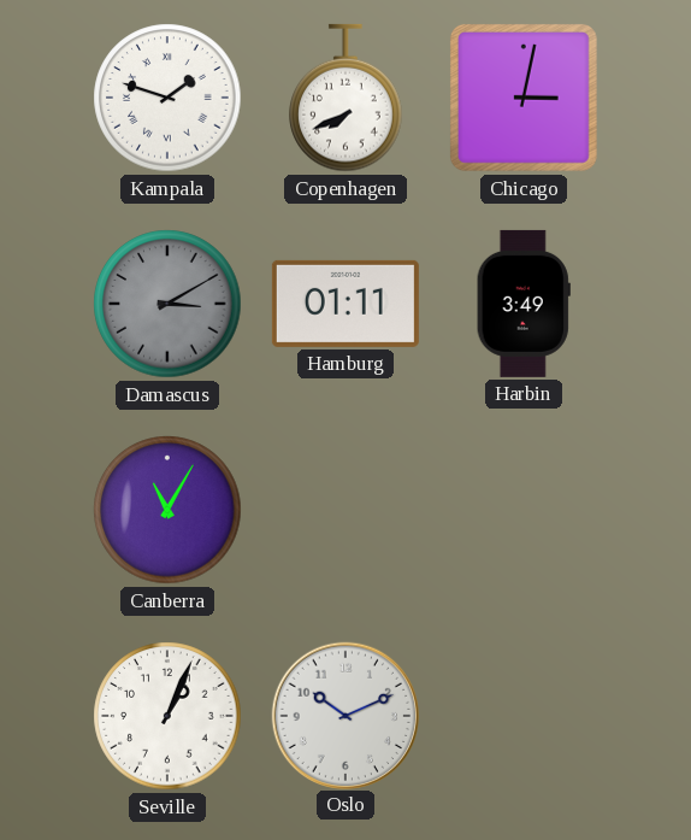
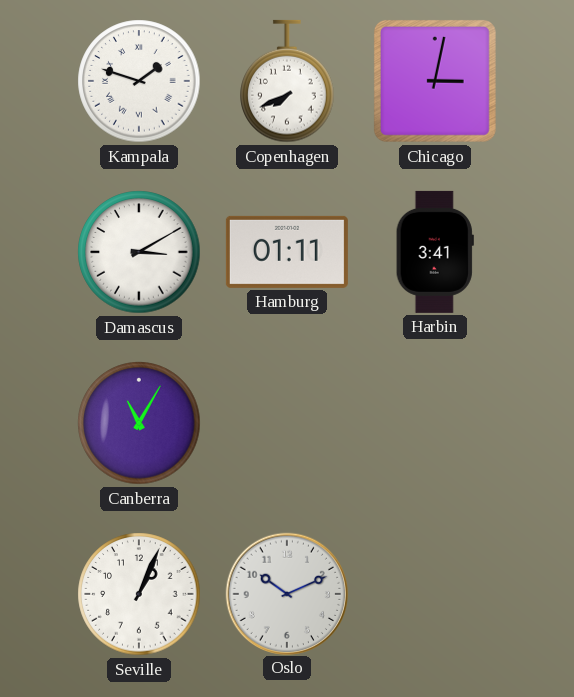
Damascus dial: grey -> white (139, 252)
Harbin: 3:49 -> 3:41 (435, 252)
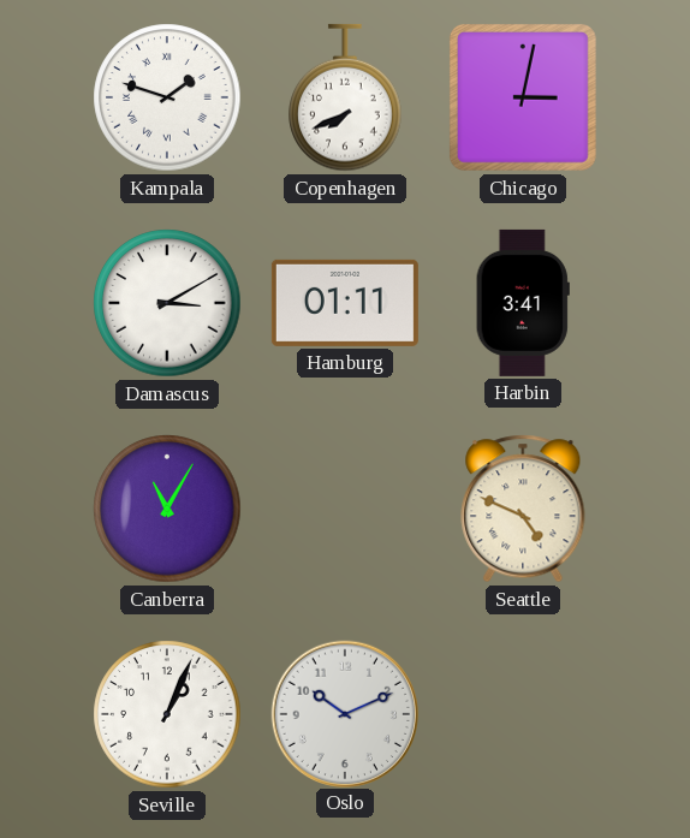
Seattle: none -> 4:49 (523, 509)
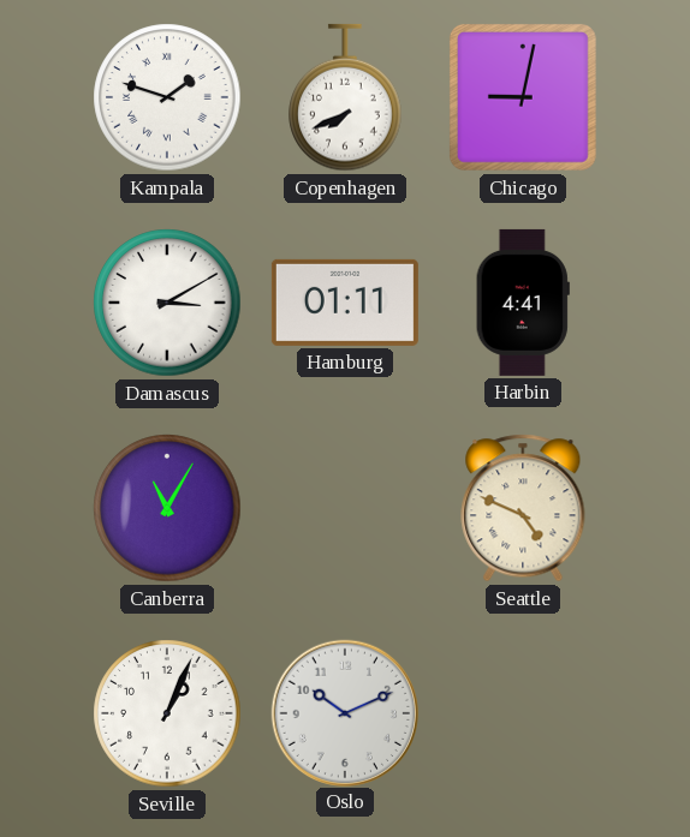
Chicago: 3:02 -> 9:02 (523, 97)
Harbin: 3:41 -> 4:41 (523, 303)
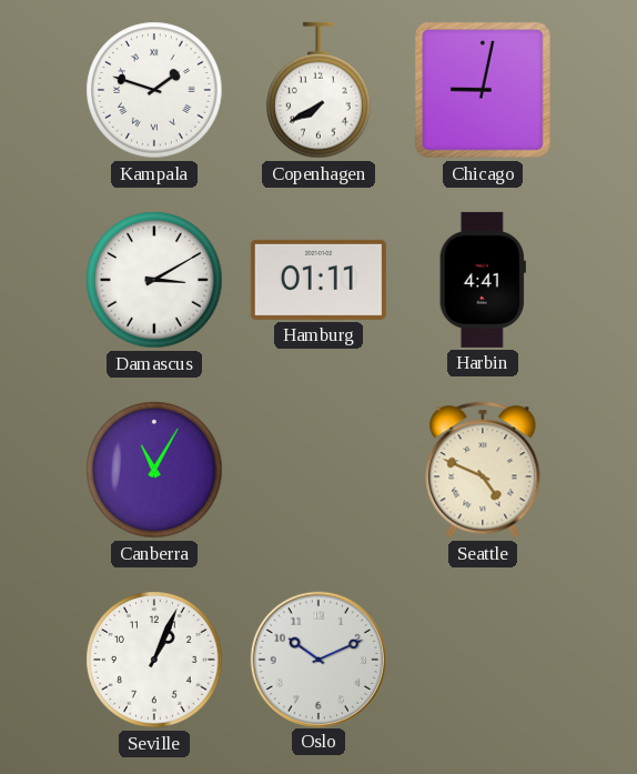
Copenhagen: 7:41 -> 7:40 (318, 90)
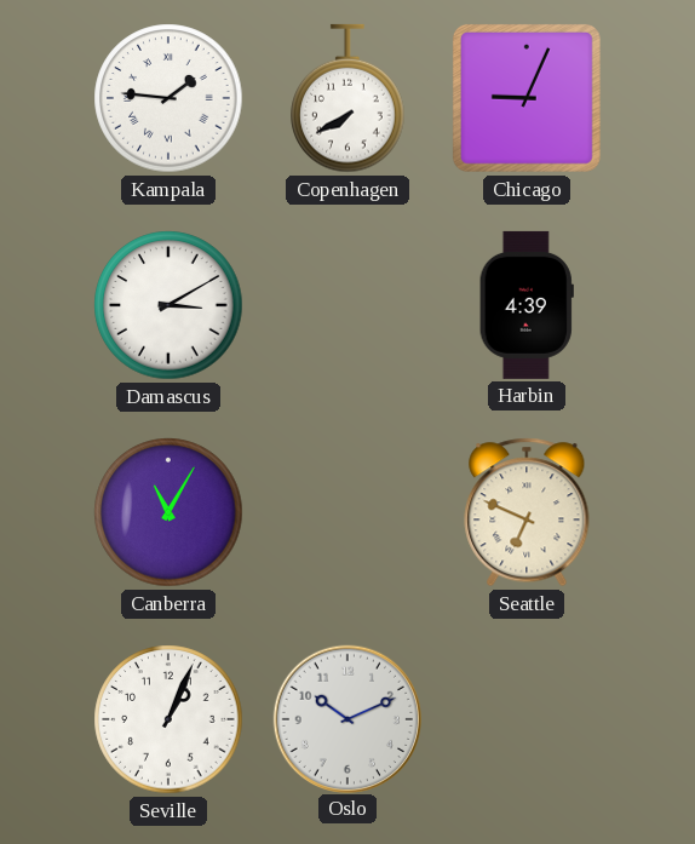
Kampala: 1:48 -> 1:46 (168, 98)
Chicago: 9:02 -> 9:04 (527, 98)
Hamburg: 01:11 -> none (318, 280)
Harbin: 4:41 -> 4:39 (527, 305)
Seattle: 4:49 -> 6:49 (527, 512)
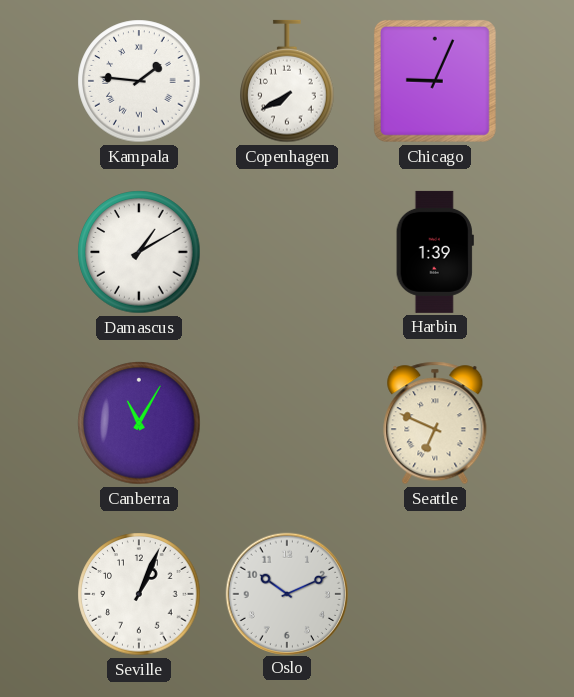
Damascus: 3:10 -> 1:10 (139, 252)
Harbin: 4:39 -> 1:39 (435, 252)
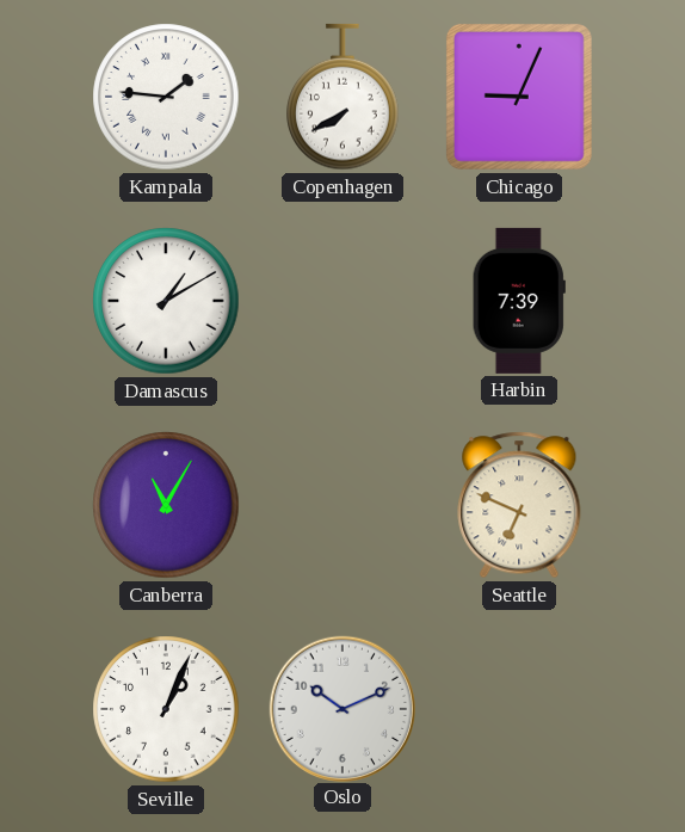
Harbin: 1:39 -> 7:39 (519, 301)
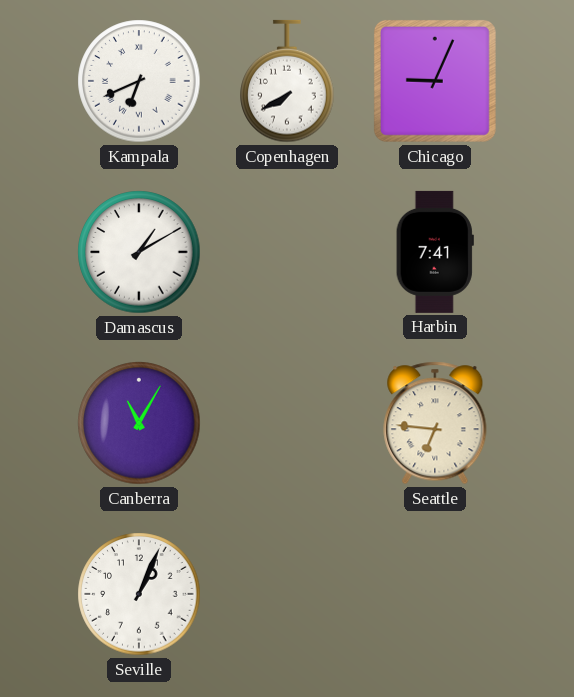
Kampala: 1:46 -> 6:41 (139, 81)
Harbin: 7:39 -> 7:41 (435, 252)
Seattle: 6:49 -> 6:46 (435, 423)
Oslo: 10:11 -> none (341, 708)
